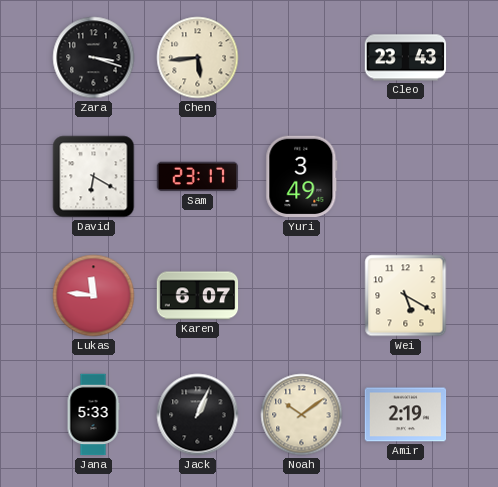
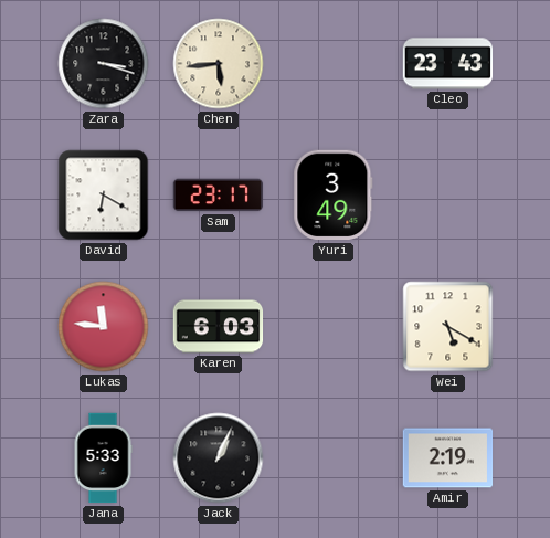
Karen: 6:07 -> 6:03 (219, 327)
Noah: 10:09 -> none (302, 415)
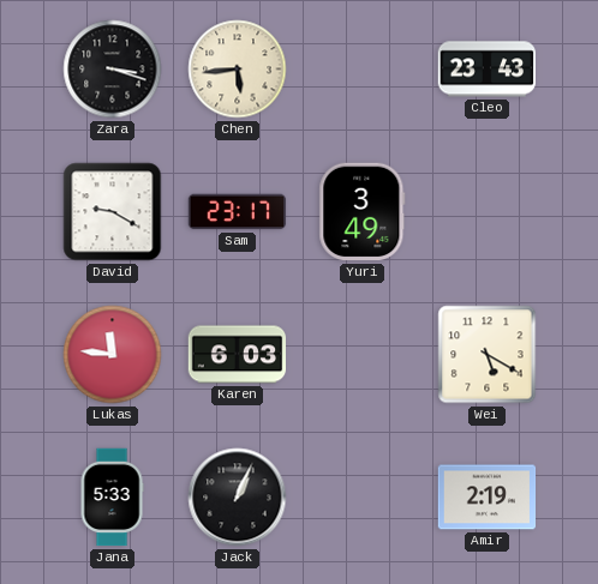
David: 6:20 -> 9:20 (113, 212)
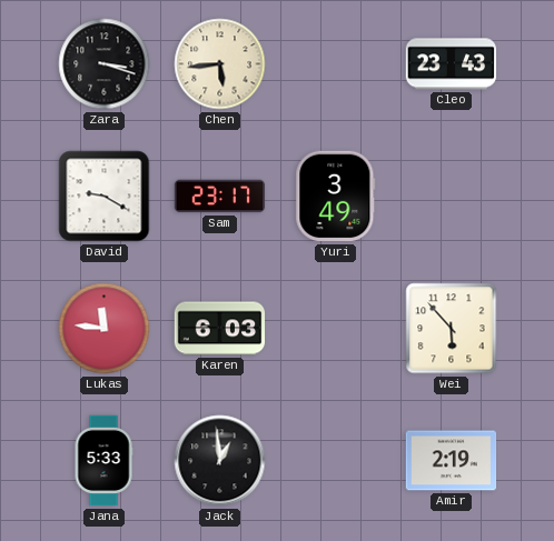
Wei: 5:20 -> 5:53 (452, 329)
Jack: 1:04 -> 12:59 (220, 461)
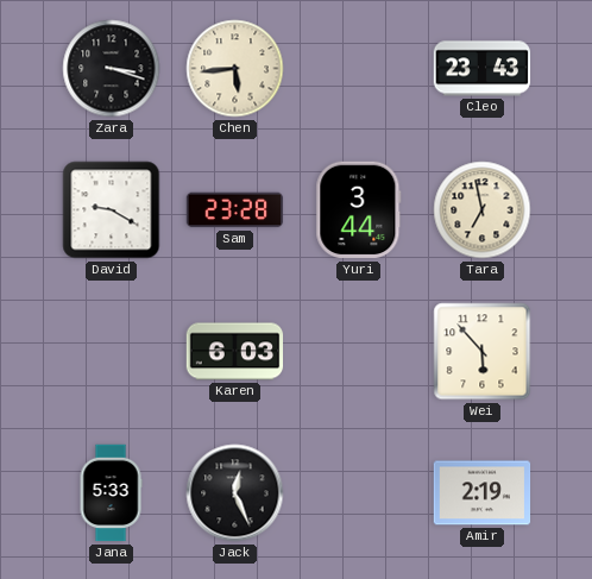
Sam: 23:17 -> 23:28 (235, 210)
Yuri: 3:49 -> 3:44 (359, 210)
Tara: none -> 6:58 (483, 210)
Lukas: 11:46 -> none (105, 329)
Jack: 12:59 -> 12:26 (235, 493)
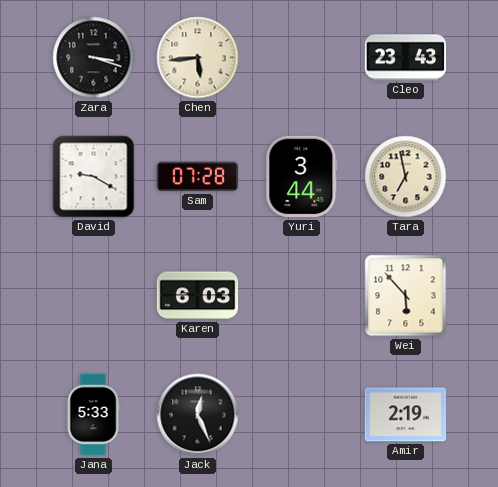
Sam: 23:28 -> 07:28 (198, 177)
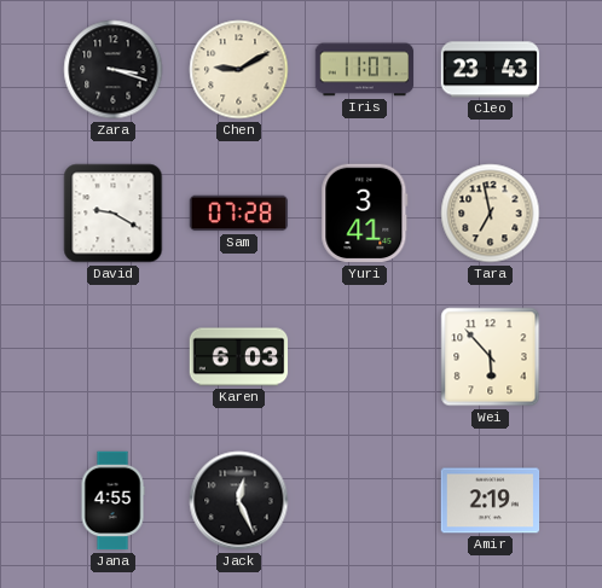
Chen: 5:44 -> 9:10 (239, 70)
Iris: none -> 11:07 (365, 70)
Yuri: 3:44 -> 3:41 (365, 214)
Jana: 5:33 -> 4:55 (112, 501)
